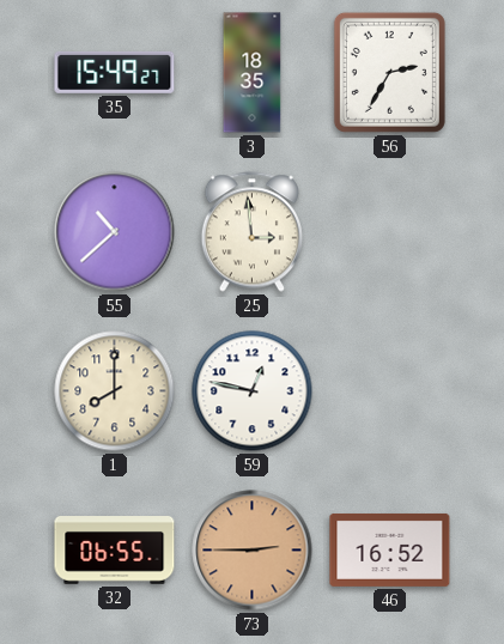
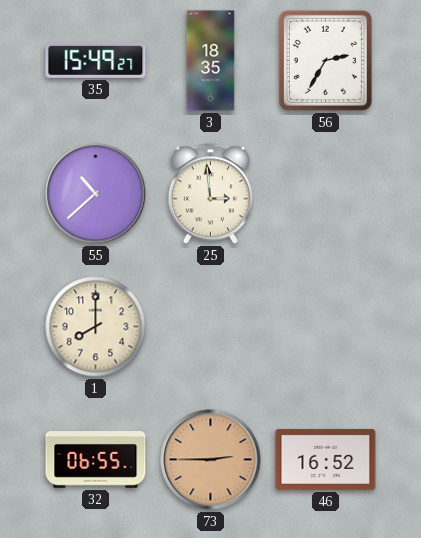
59: 12:47 -> none (253, 391)
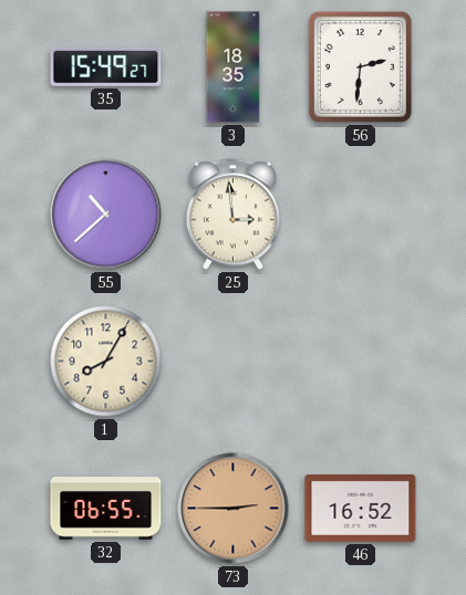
56: 2:35 -> 2:31 (360, 66)
1: 8:00 -> 8:05 (106, 362)
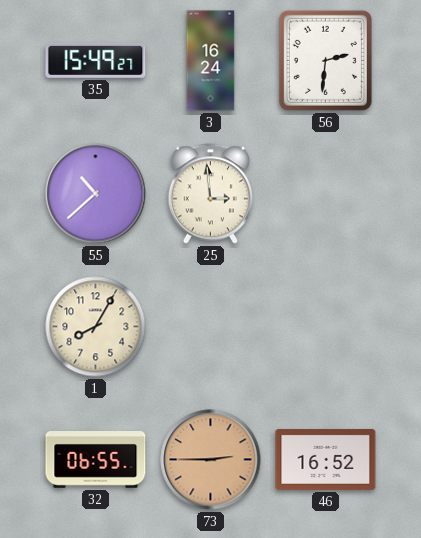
3: 18:35 -> 16:24 (211, 61)
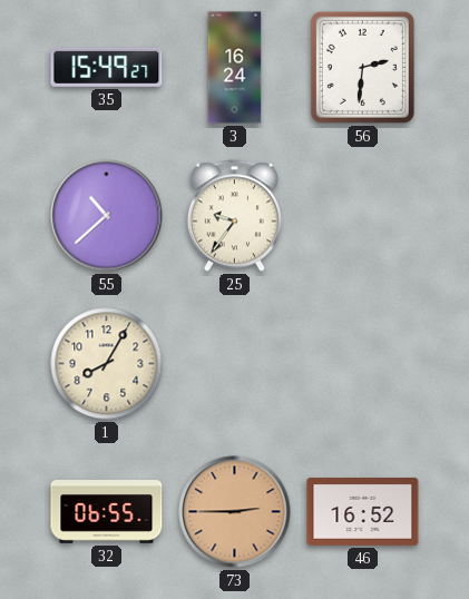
25: 2:59 -> 9:36 (234, 216)
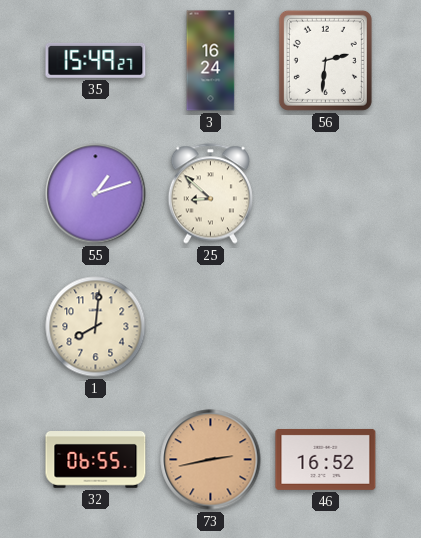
55: 10:38 -> 1:12 (96, 194)
25: 9:36 -> 8:52 (210, 194)
1: 8:05 -> 8:01 (96, 327)
73: 2:45 -> 2:43 (211, 460)
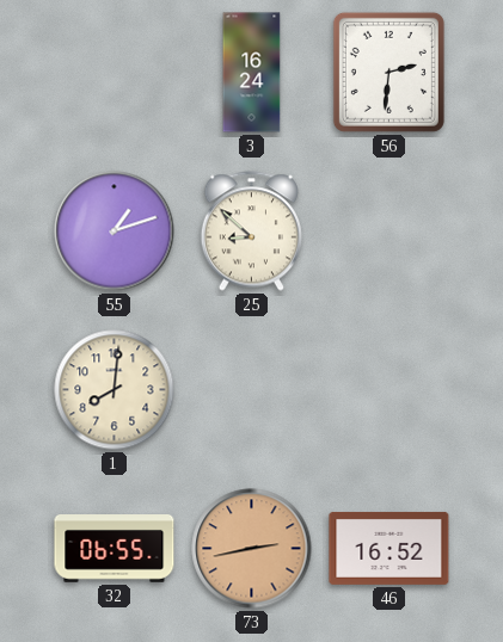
35: 15:49 -> none (96, 60)
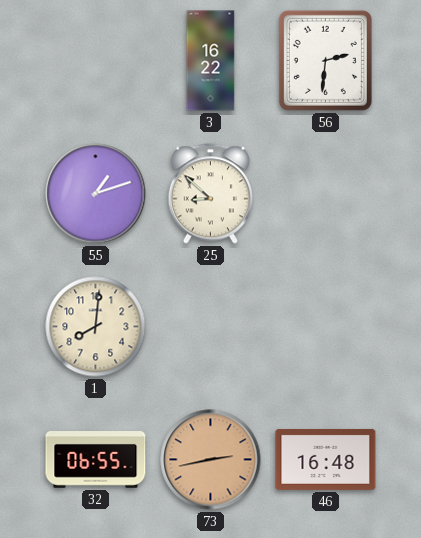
3: 16:24 -> 16:22 (211, 61)
46: 16:52 -> 16:48 (326, 459)
